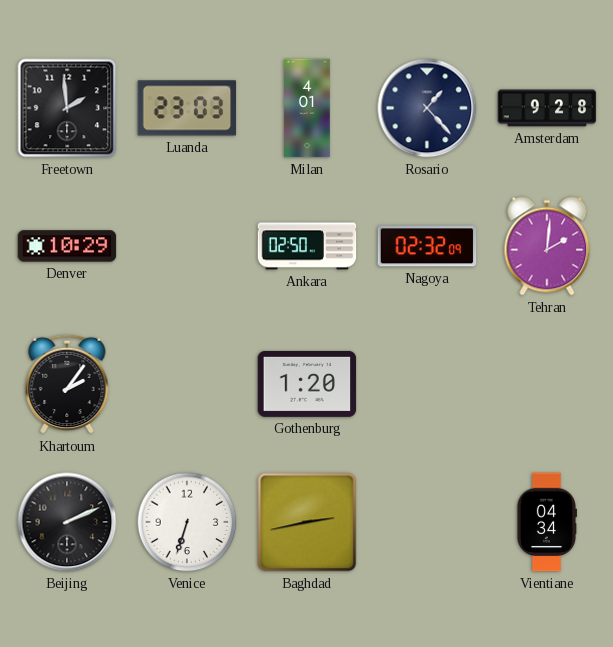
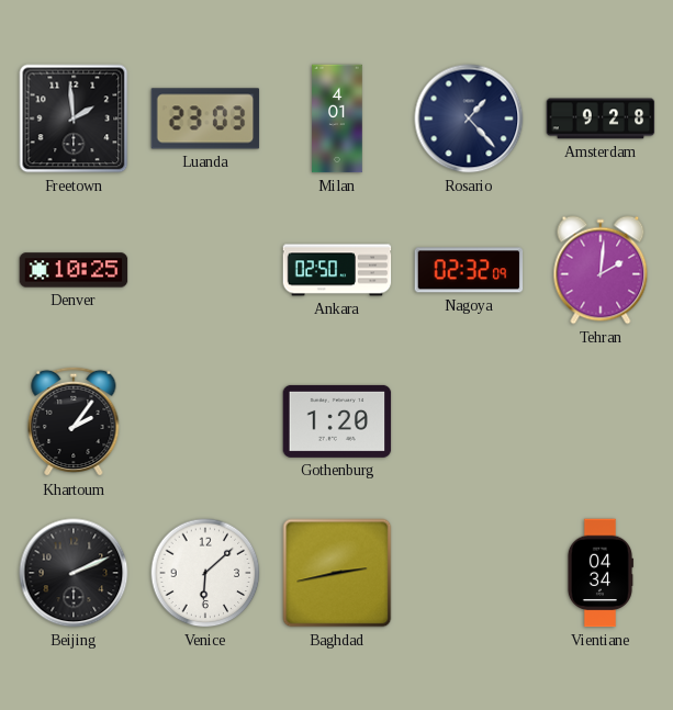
Denver: 10:29 -> 10:25 (74, 270)
Venice: 6:33 -> 6:08 (205, 573)
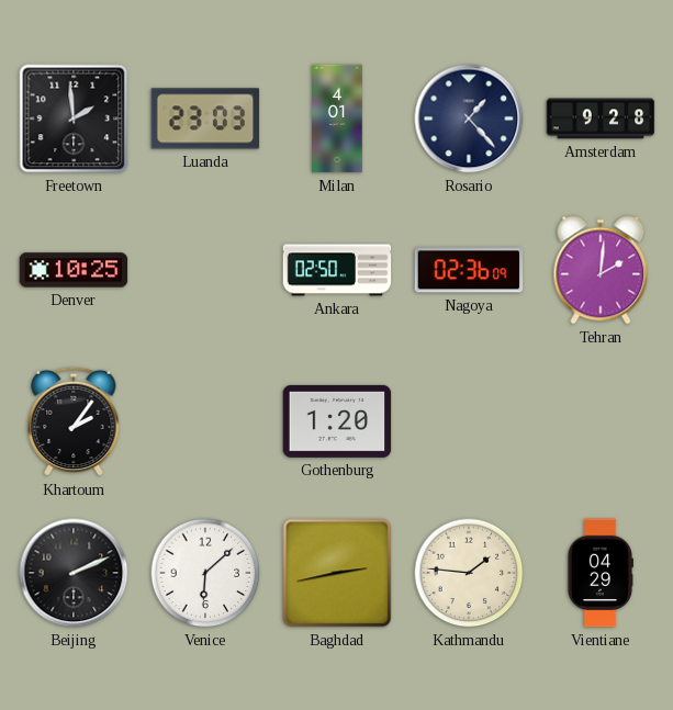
Nagoya: 02:32 -> 02:36 (469, 270)
Kathmandu: none -> 1:46 (469, 573)
Vientiane: 04:34 -> 04:29 (599, 573)
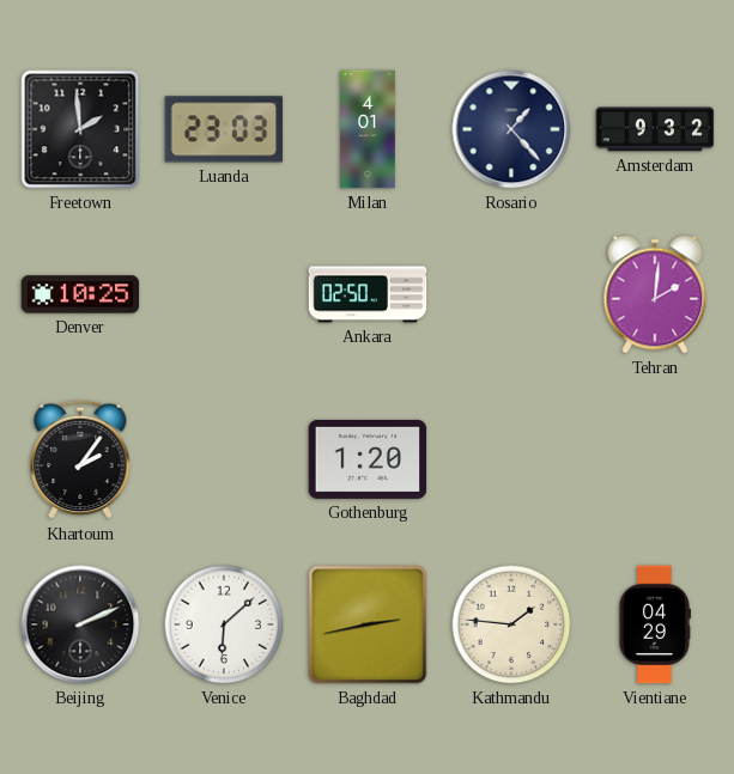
Amsterdam: 9:28 -> 9:32 (655, 129)
Nagoya: 02:36 -> none (469, 270)
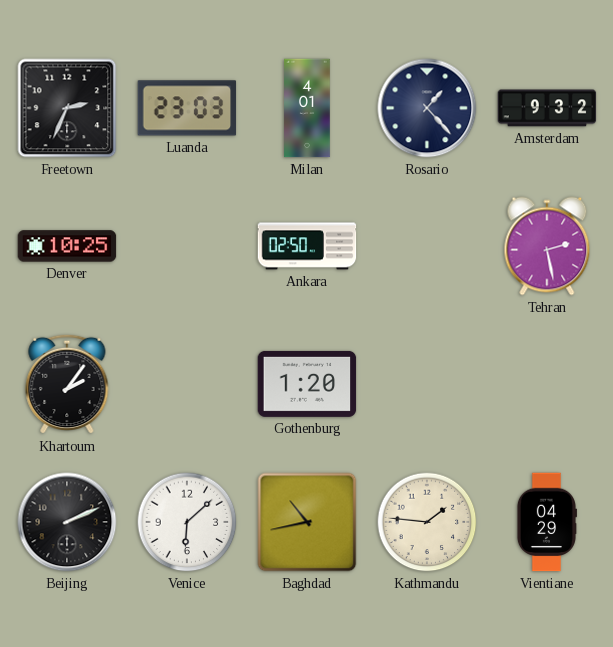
Freetown: 1:59 -> 2:34 (67, 108)
Tehran: 2:01 -> 2:28 (547, 246)
Baghdad: 2:43 -> 10:43 (307, 522)
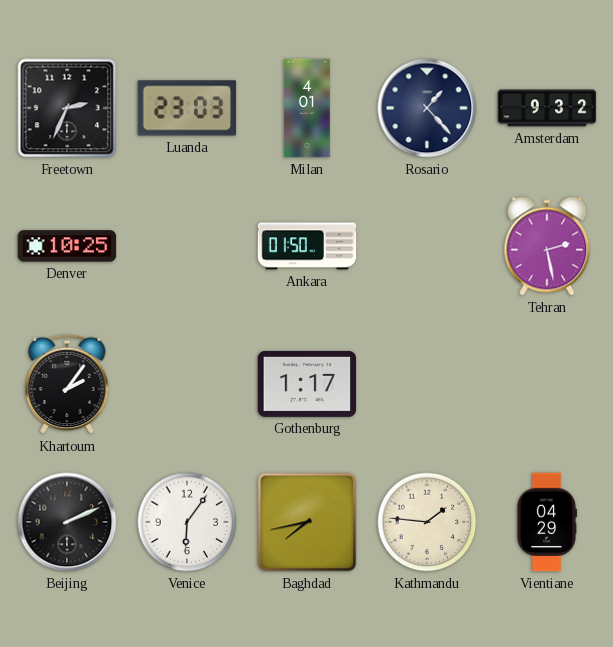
Ankara: 02:50 -> 01:50 (307, 246)
Gothenburg: 1:20 -> 1:17 (307, 384)
Venice: 6:08 -> 6:06 (187, 522)
Baghdad: 10:43 -> 7:43 (307, 522)
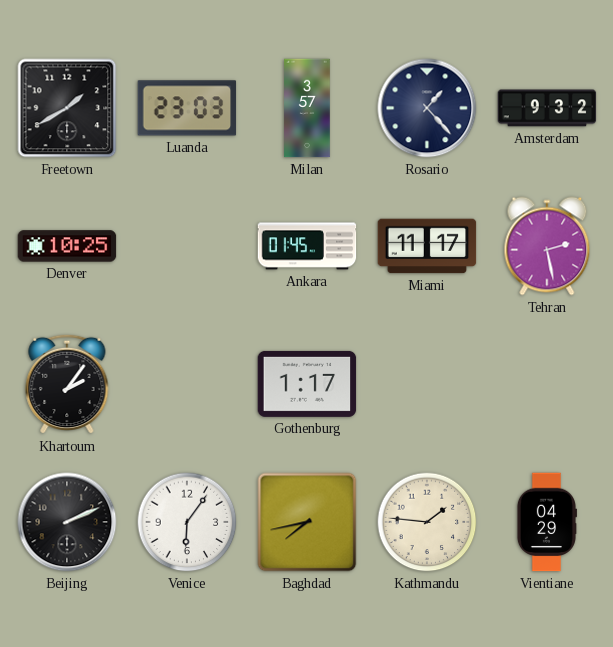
Freetown: 2:34 -> 1:40 (67, 108)
Milan: 4:01 -> 3:57 (307, 108)
Ankara: 01:50 -> 01:45 (307, 246)
Miami: none -> 11:17 (427, 246)
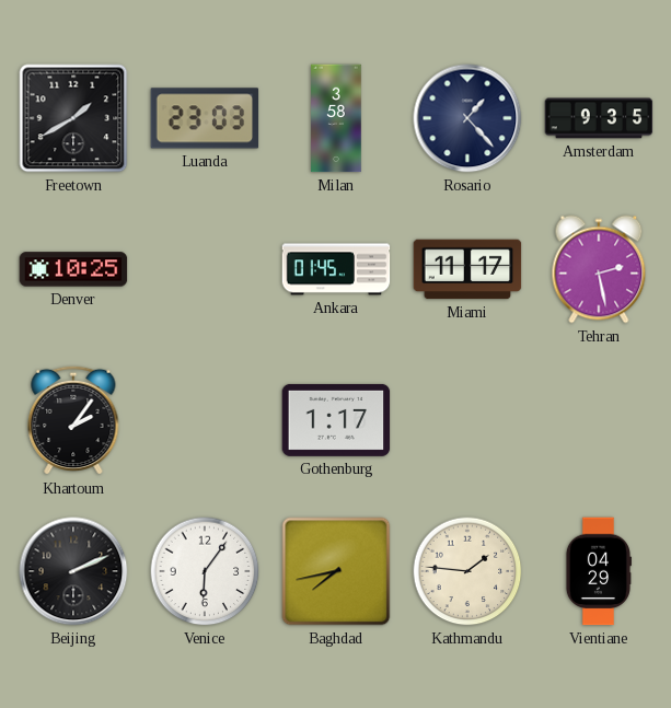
Milan: 3:57 -> 3:58 (336, 118)
Amsterdam: 9:32 -> 9:35 (599, 118)
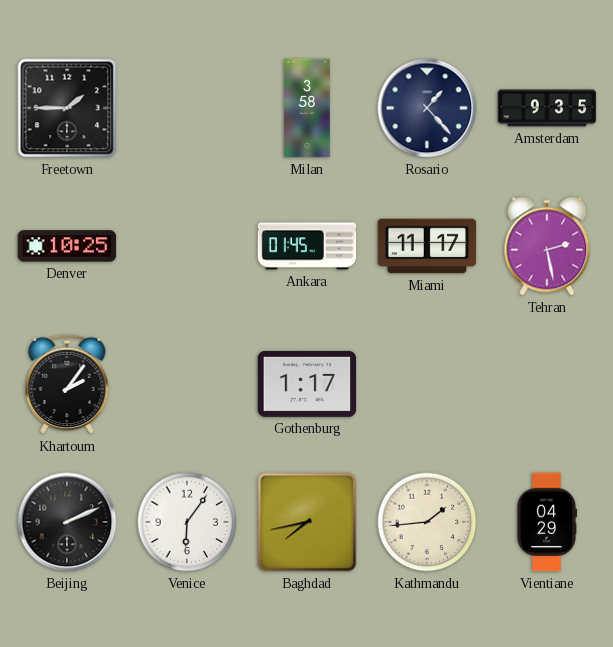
Freetown: 1:40 -> 1:45 (67, 108)
Luanda: 23:03 -> none (205, 118)
Kathmandu: 1:46 -> 1:44 (427, 522)
